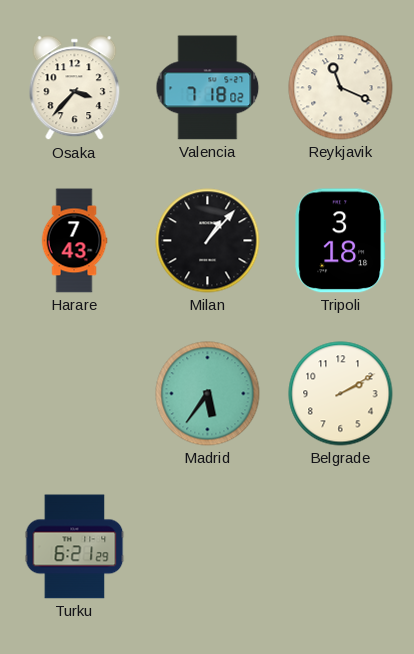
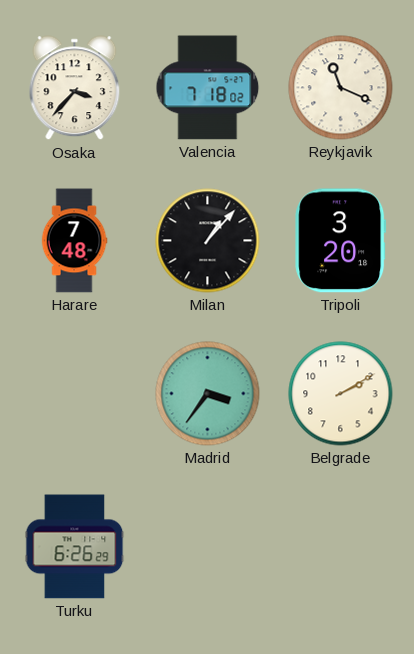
Harare: 7:43 -> 7:48 (74, 241)
Tripoli: 3:18 -> 3:20 (341, 241)
Madrid: 5:36 -> 3:36 (208, 394)
Turku: 6:21 -> 6:26 (75, 547)
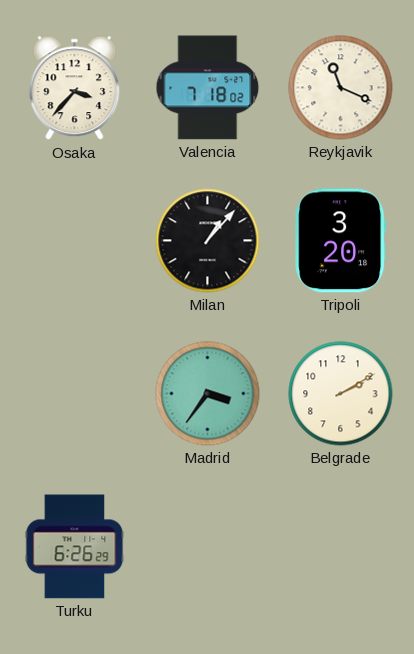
Harare: 7:48 -> none (74, 241)
